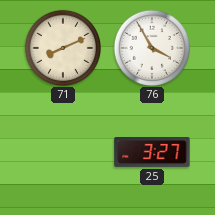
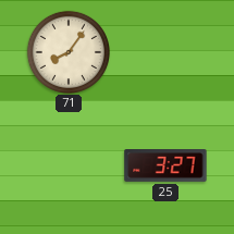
71: 8:11 -> 8:06 (67, 51)
76: 3:55 -> none (151, 47)
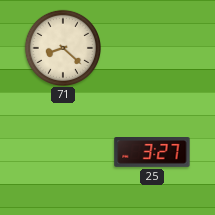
71: 8:06 -> 8:22 (62, 47)
